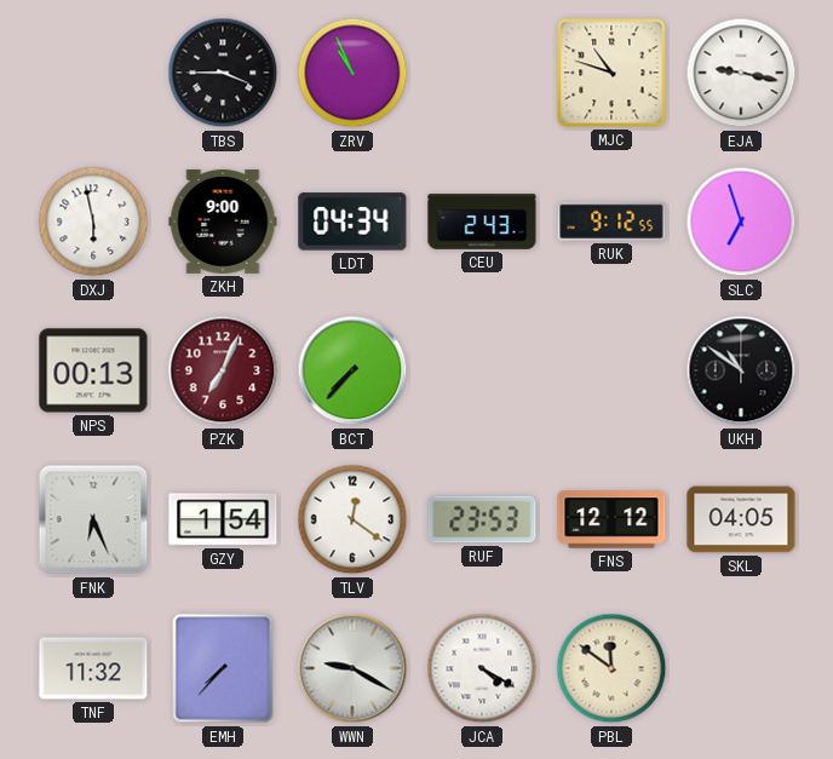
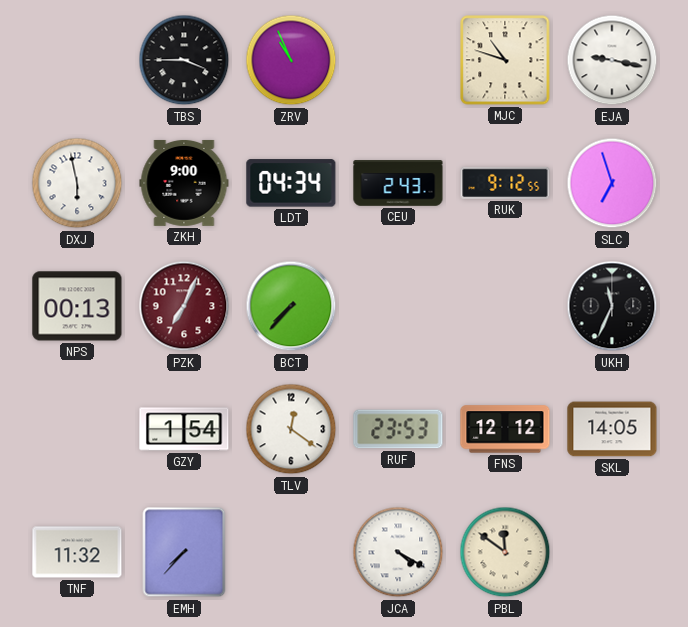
UKH: 10:51 -> 11:34 (612, 306)
FNK: 6:26 -> none (93, 519)
SKL: 04:05 -> 14:05 (612, 429)
WWN: 9:20 -> none (352, 668)
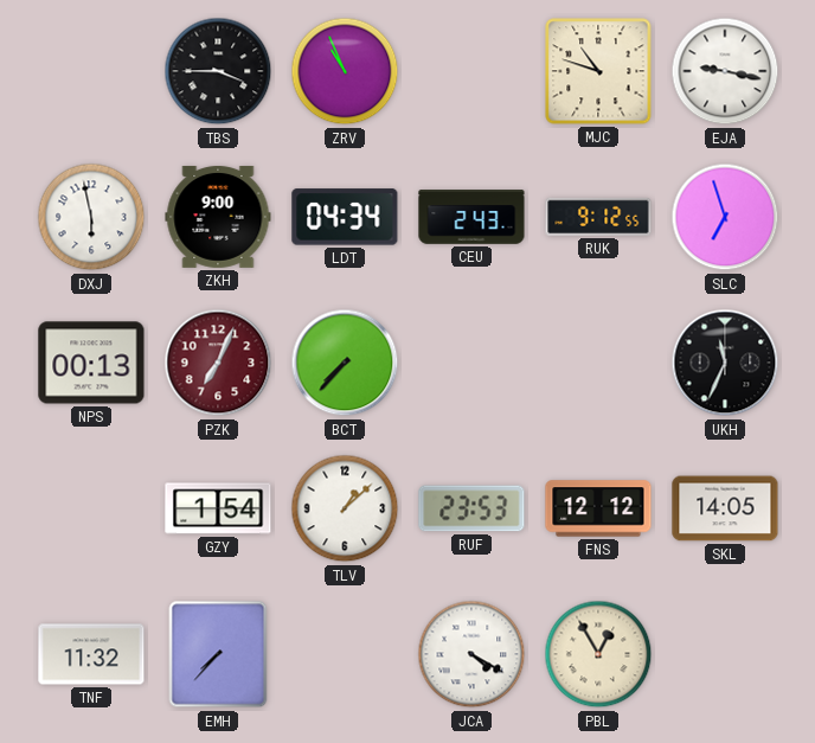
TLV: 12:21 -> 1:08 (345, 508)
PBL: 11:51 -> 12:55 (598, 654)
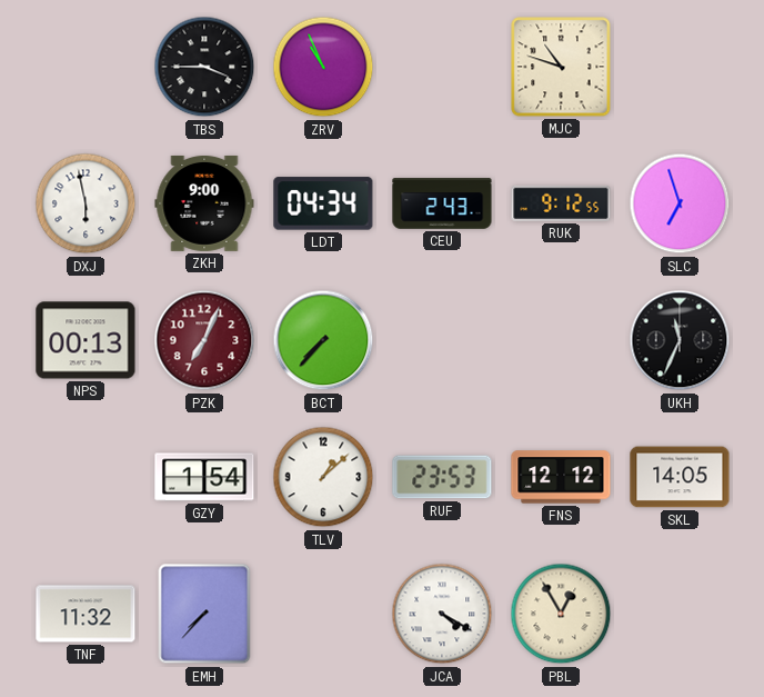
EJA: 9:17 -> none (725, 71)
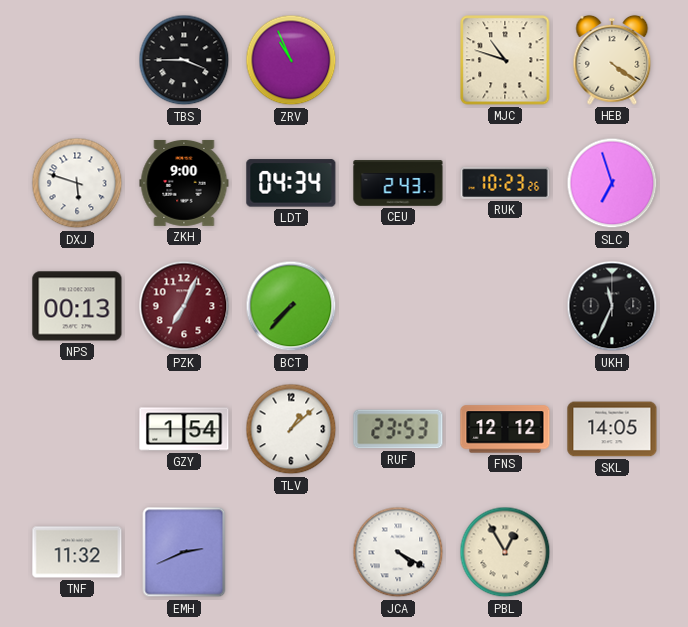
HEB: none -> 4:21 (612, 60)
DXJ: 5:58 -> 5:48 (77, 183)
RUK: 9:12 -> 10:23 (505, 183)
EMH: 7:37 -> 2:41 (184, 552)
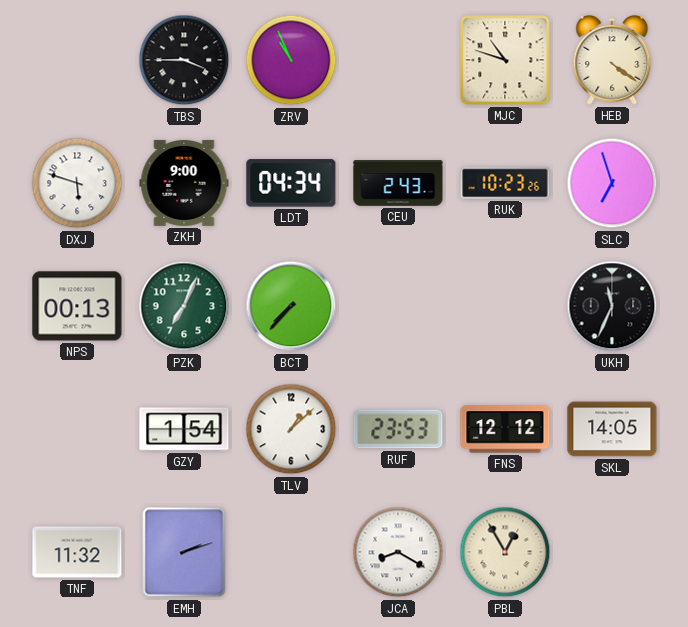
PZK dial: burgundy -> green (184, 306)
EMH: 2:41 -> 2:12 (184, 552)
JCA: 4:20 -> 8:20 (398, 552)
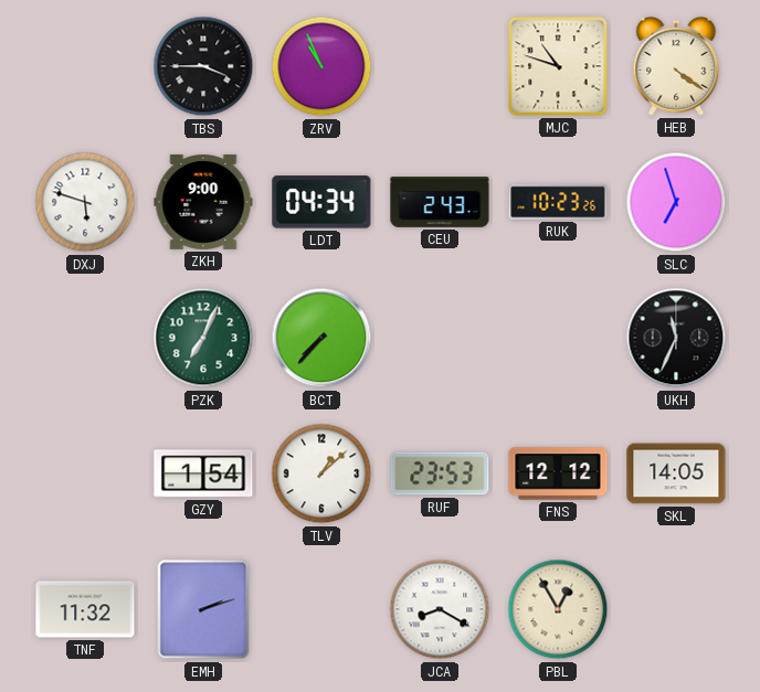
NPS: 00:13 -> none (77, 306)
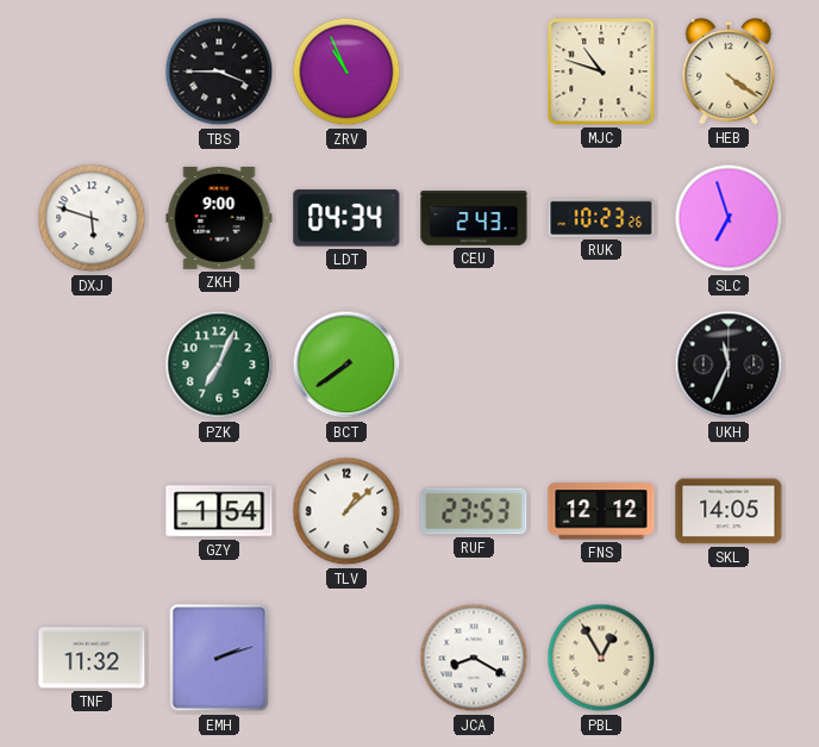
BCT: 7:37 -> 7:39 (346, 365)
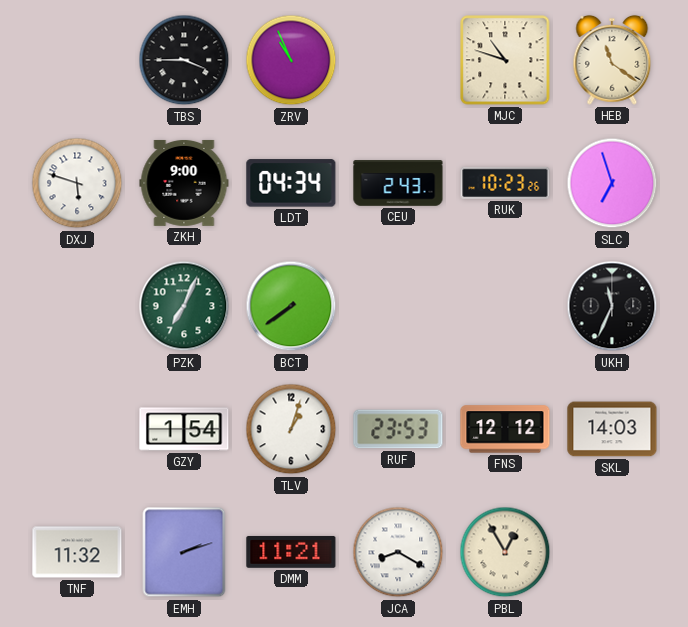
HEB: 4:21 -> 11:21 (612, 60)
TLV: 1:08 -> 1:03 (291, 429)
SKL: 14:05 -> 14:03 (612, 429)
DMM: none -> 11:21 (291, 552)
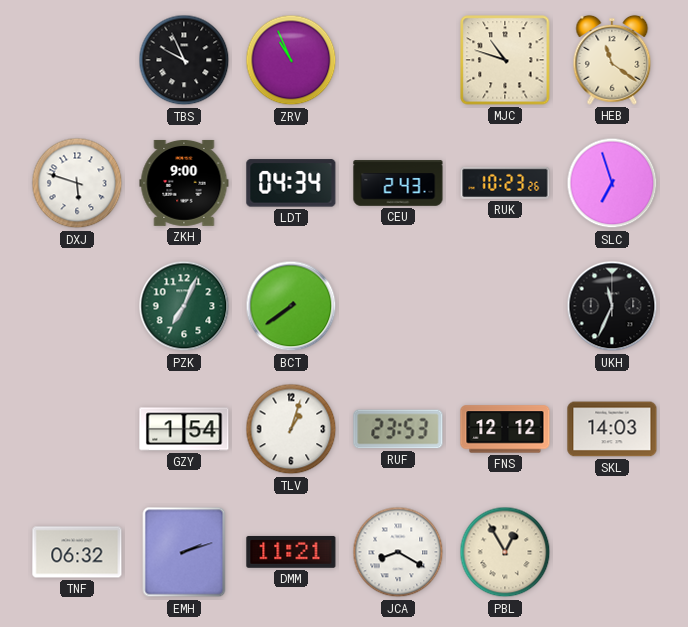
TBS: 3:45 -> 9:56 (184, 60)
TNF: 11:32 -> 06:32 (77, 552)
